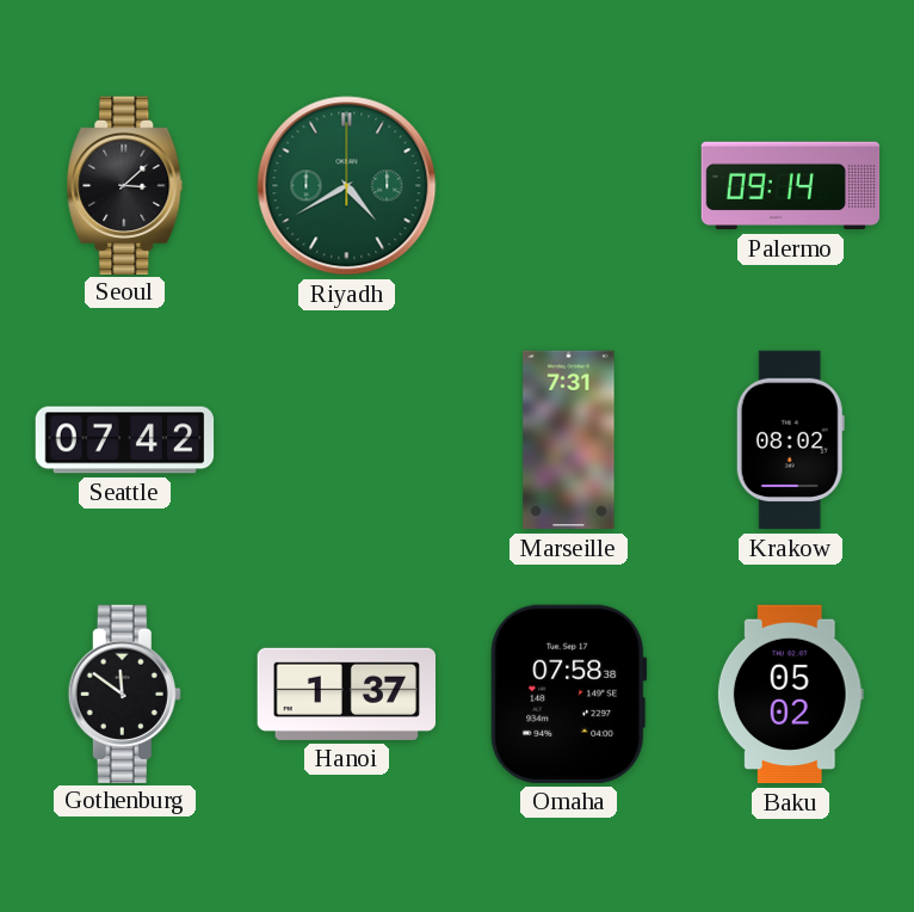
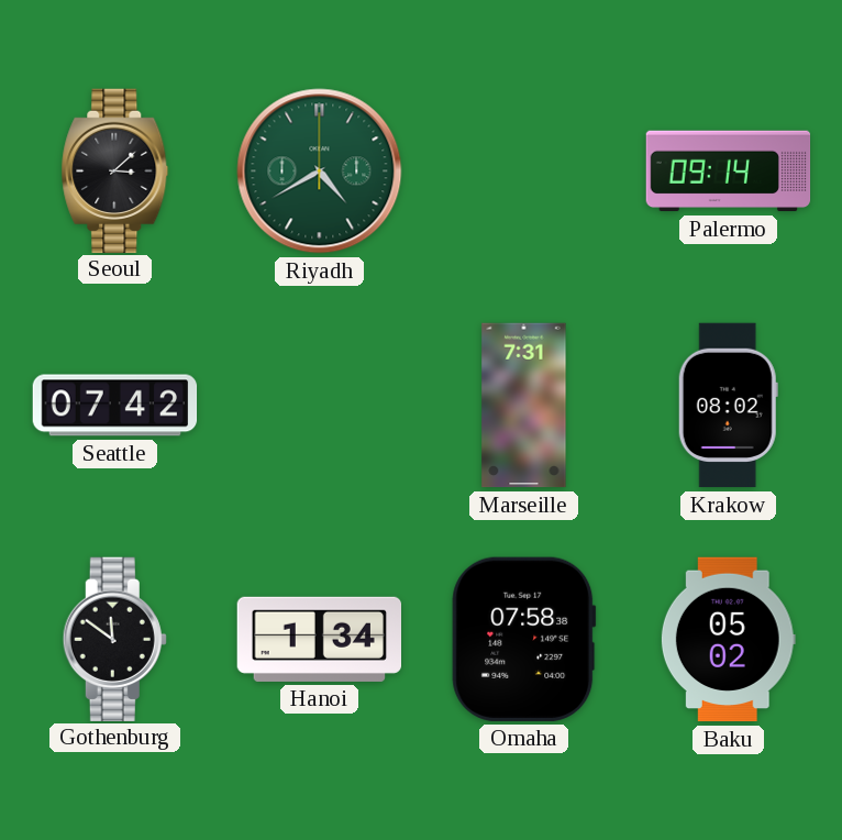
Hanoi: 1:37 -> 1:34 (319, 639)
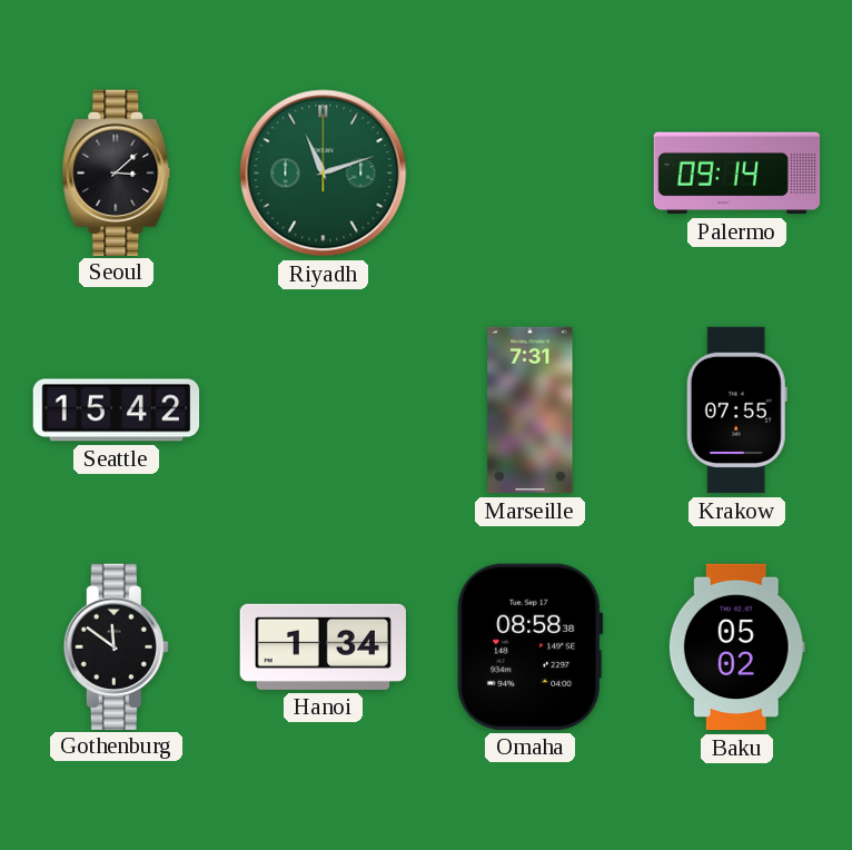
Riyadh: 4:40 -> 11:12 (324, 174)
Seattle: 07:42 -> 15:42 (117, 411)
Krakow: 08:02 -> 07:55 (736, 411)
Omaha: 07:58 -> 08:58 (531, 646)
